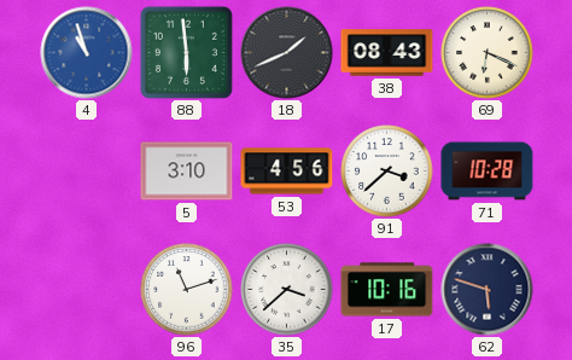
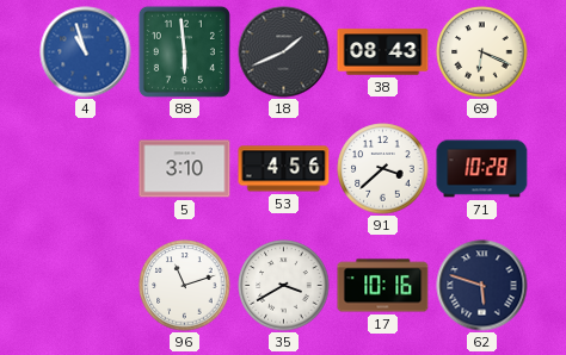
35: 3:38 -> 3:40 (284, 286)
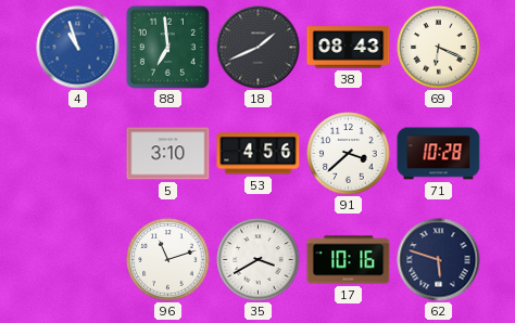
88: 5:59 -> 6:59 (167, 47)
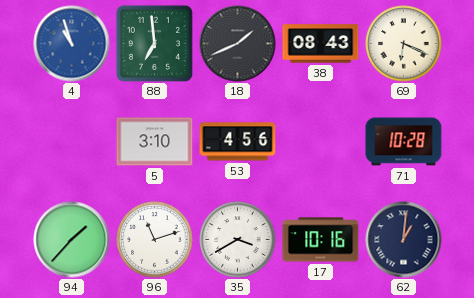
91: 3:38 -> none (349, 154)
94: none -> 1:37 (72, 240)
62: 5:48 -> 1:01 (404, 240)
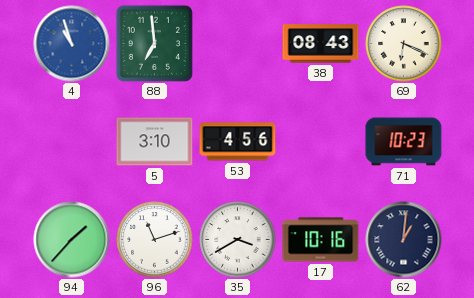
18: 1:41 -> none (238, 44)
71: 10:28 -> 10:23 (404, 142)
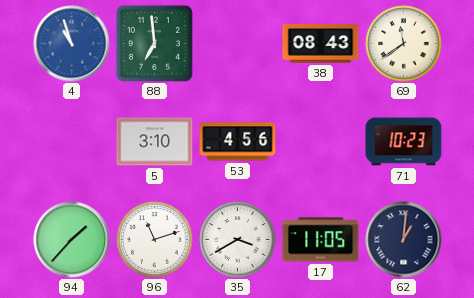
69: 6:19 -> 11:39 (404, 44)
17: 10:16 -> 11:05 (321, 240)
